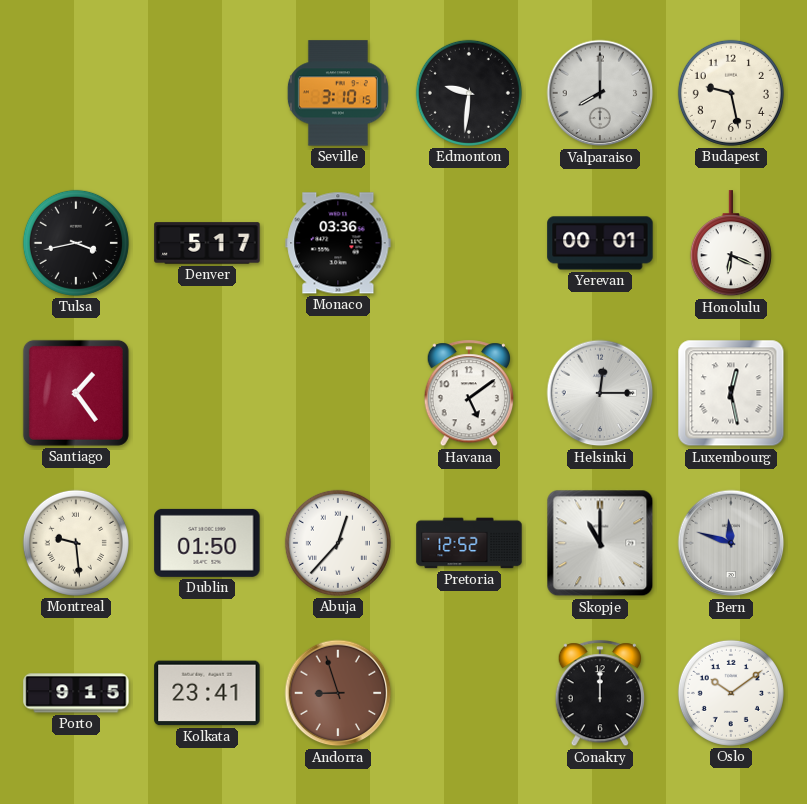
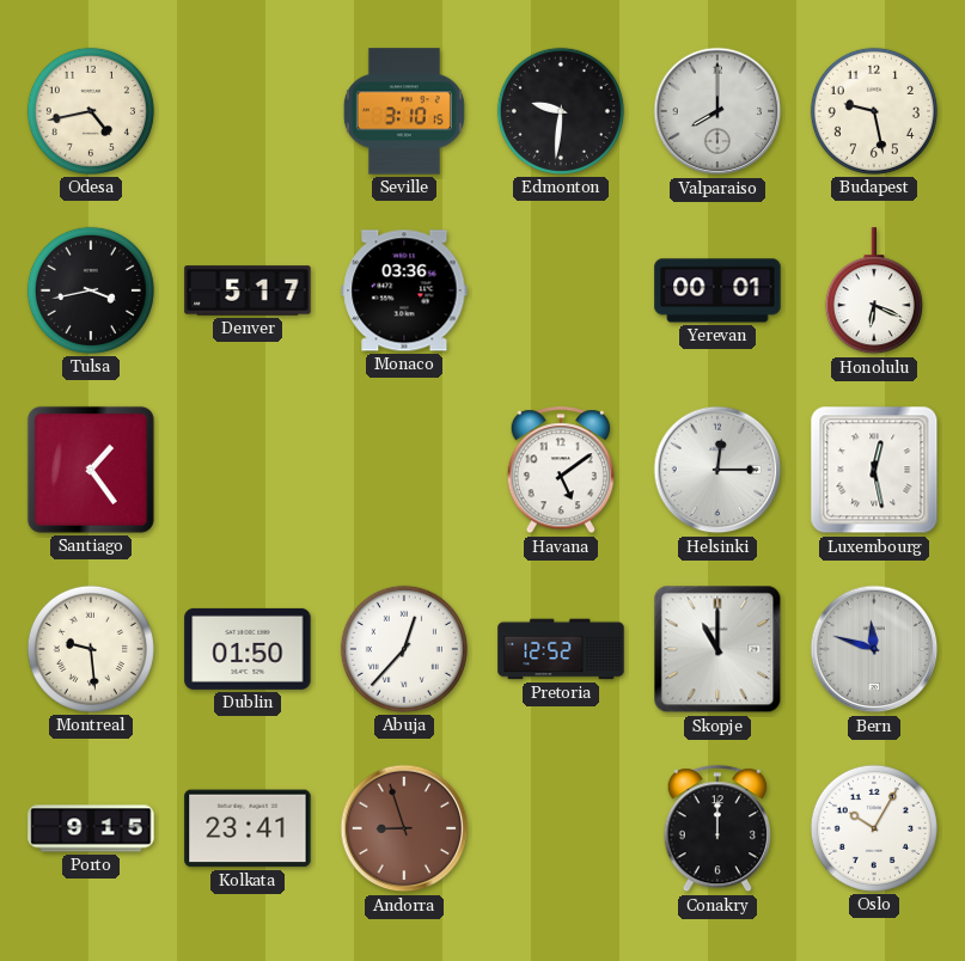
Odesa: none -> 4:43 (91, 111)
Oslo: 10:09 -> 10:05 (874, 828)
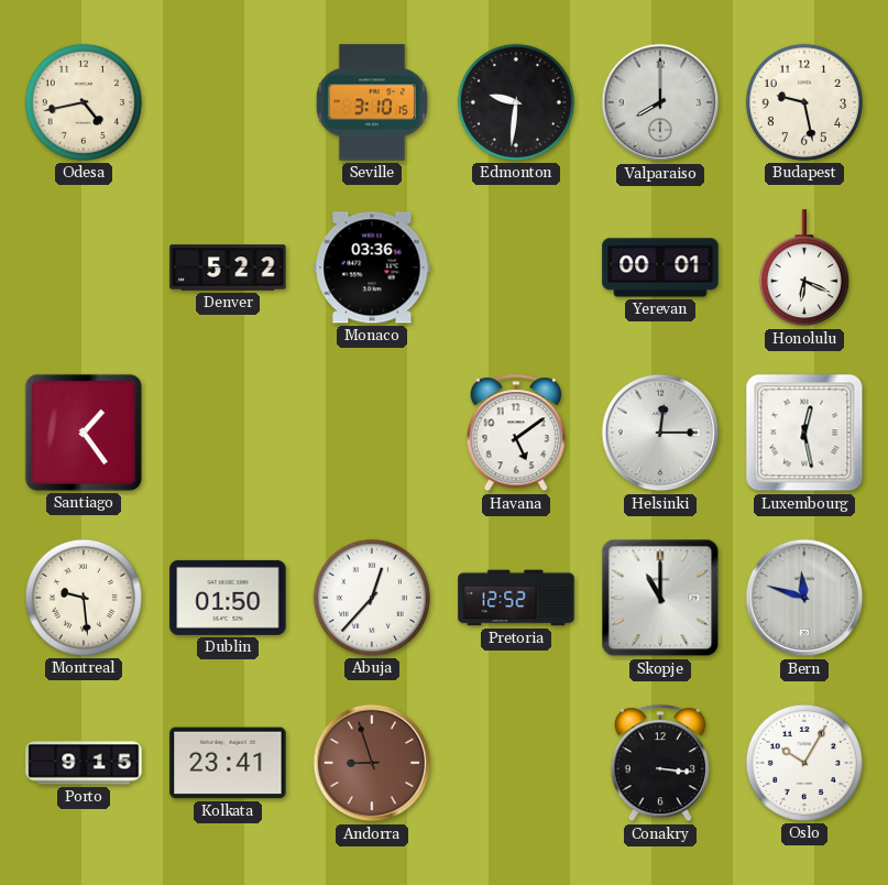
Tulsa: 3:43 -> none (91, 290)
Denver: 5:17 -> 5:22 (228, 267)
Conakry: 12:00 -> 3:16 (659, 764)
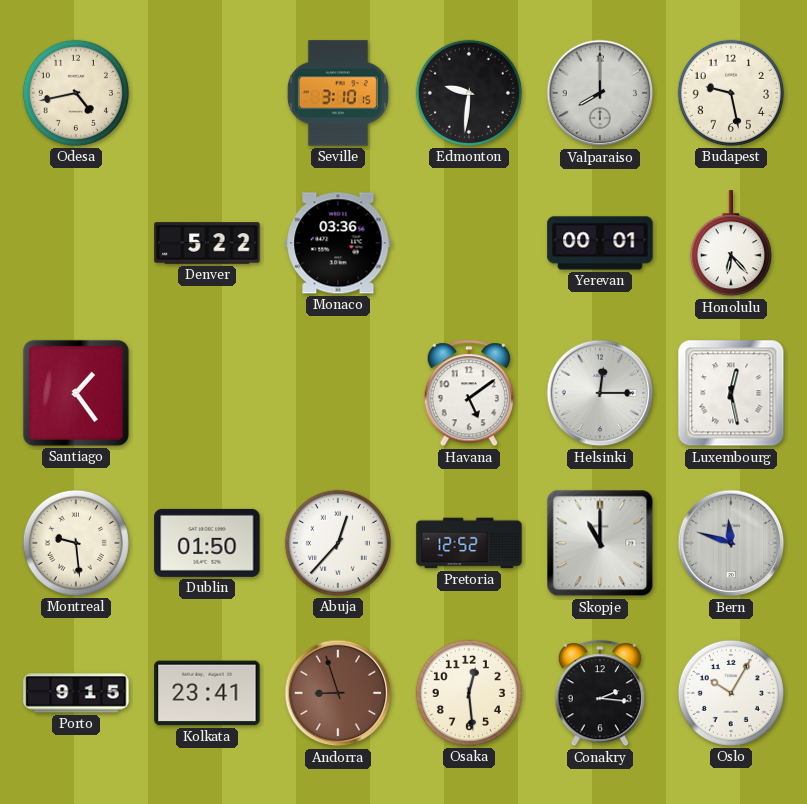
Honolulu: 6:19 -> 6:23 (731, 244)
Osaka: none -> 12:29 (469, 693)
Conakry: 3:16 -> 2:16 (599, 694)
